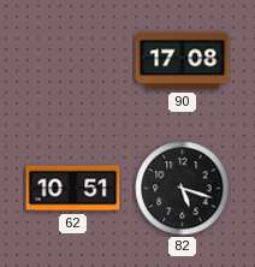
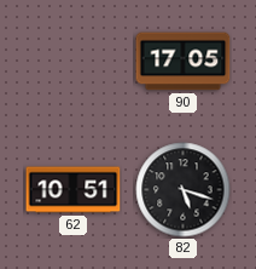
90: 17:08 -> 17:05 (184, 62)
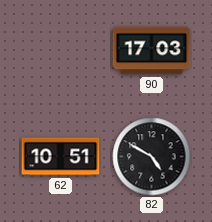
90: 17:05 -> 17:03 (152, 51)
82: 5:18 -> 4:50 (152, 157)
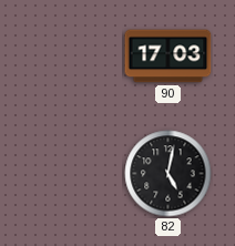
62: 10:51 -> none (61, 157)
82: 4:50 -> 5:02 (168, 174)
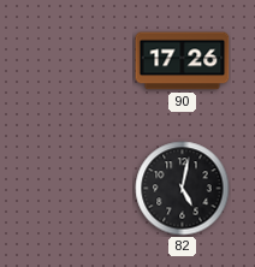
90: 17:03 -> 17:26 (183, 61)
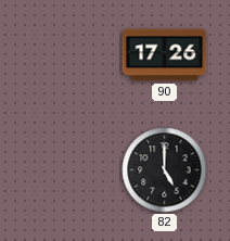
82: 5:02 -> 5:00 (165, 170)
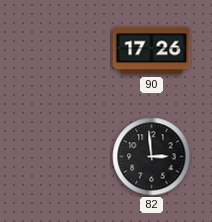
82: 5:00 -> 2:59 (152, 157)
